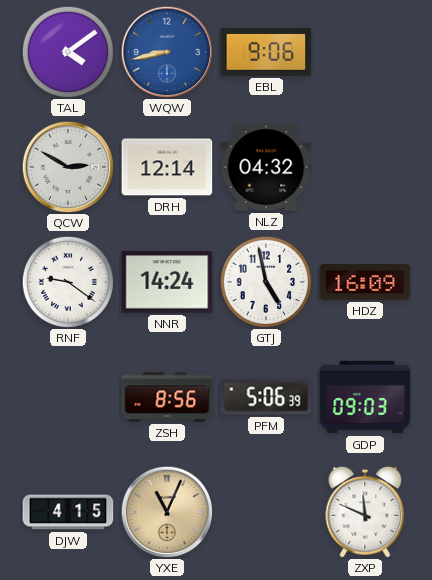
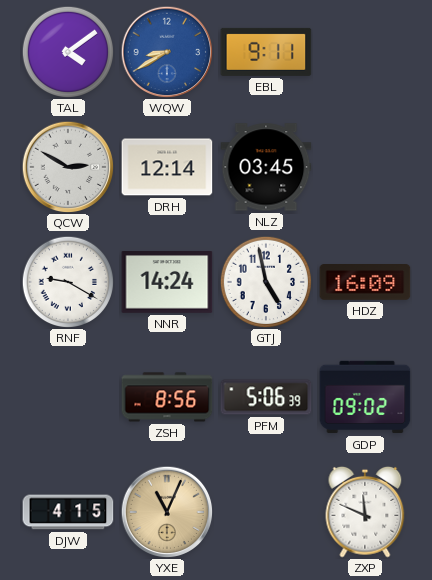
WQW: 8:43 -> 8:40 (167, 52)
EBL: 9:06 -> 9:11 (266, 52)
NLZ: 04:32 -> 03:45 (266, 167)
RNF: 9:21 -> 9:20 (67, 281)
GDP: 09:03 -> 09:02 (365, 397)
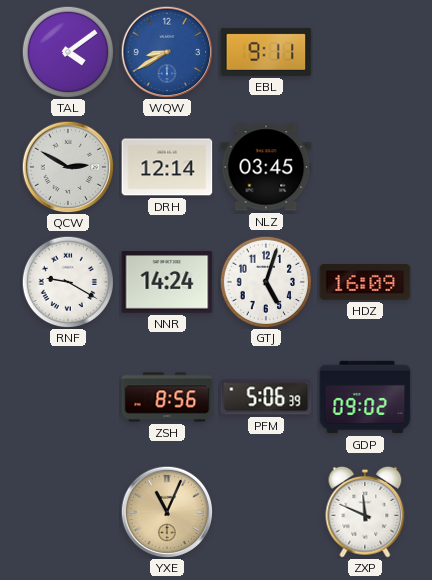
GTJ: 4:58 -> 5:03 (265, 281)
DJW: 4:15 -> none (68, 512)
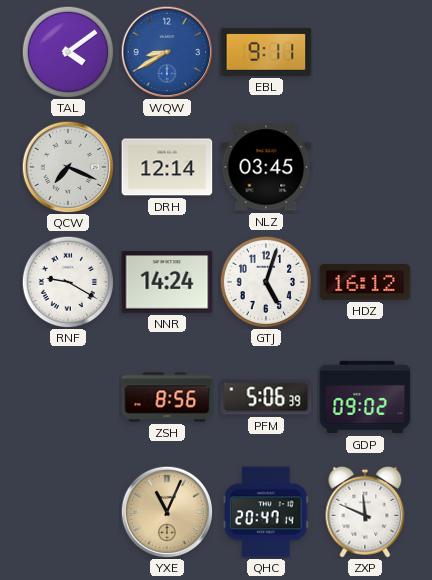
QCW: 2:50 -> 7:19 (68, 167)
HDZ: 16:09 -> 16:12 (365, 283)
QHC: none -> 20:47 (267, 512)
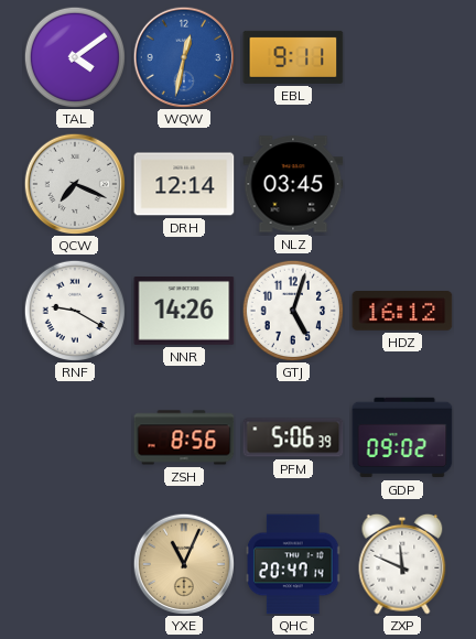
WQW: 8:40 -> 12:32 (184, 57)
NNR: 14:24 -> 14:26 (184, 312)
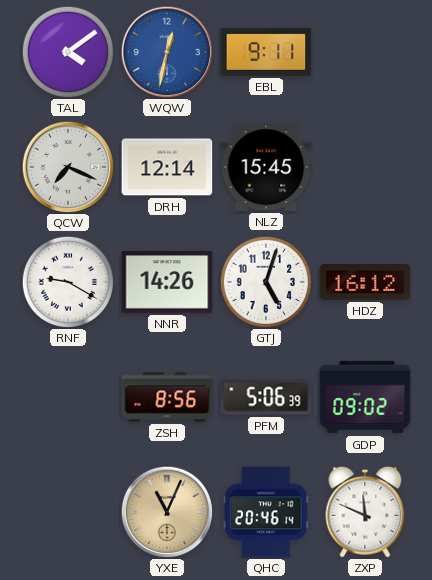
NLZ: 03:45 -> 15:45 (266, 167)
QHC: 20:47 -> 20:46 (267, 512)
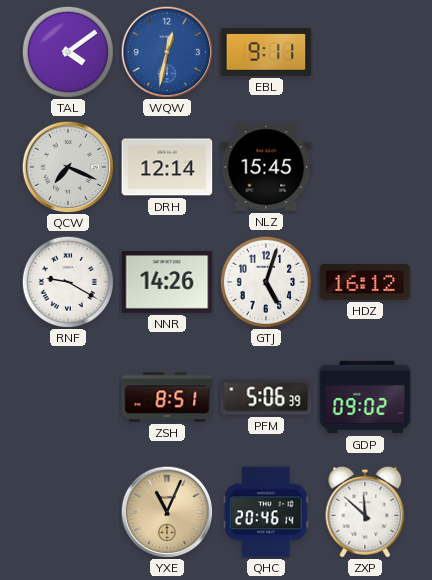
ZSH: 8:56 -> 8:51 (167, 397)
ZXP: 11:49 -> 11:52 (365, 512)
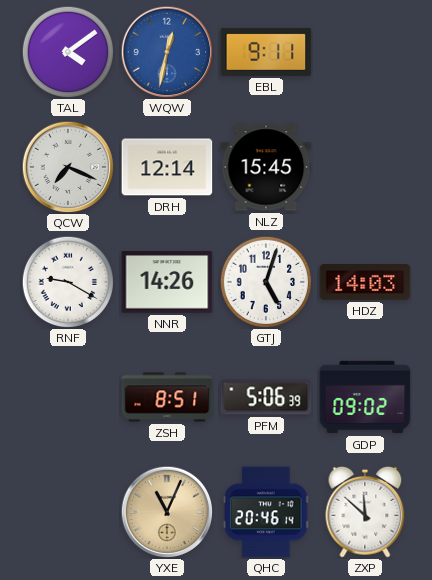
HDZ: 16:12 -> 14:03 (365, 283)
